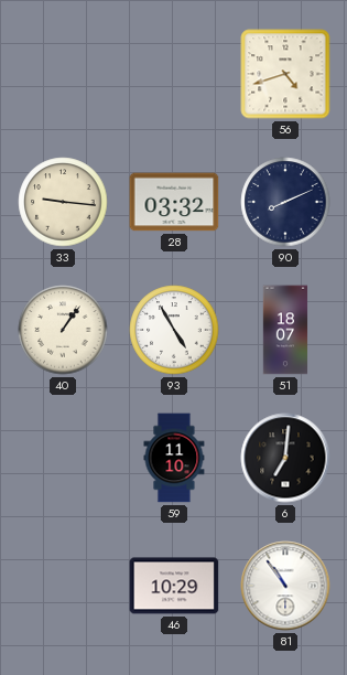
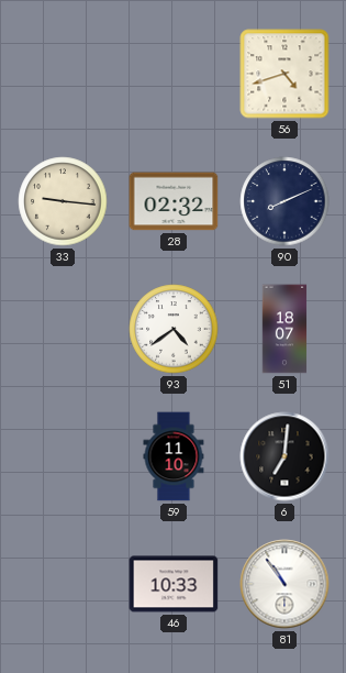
28: 03:32 -> 02:32 (174, 201)
40: 1:06 -> none (63, 330)
93: 4:55 -> 4:39 (174, 329)
46: 10:29 -> 10:33 (174, 584)
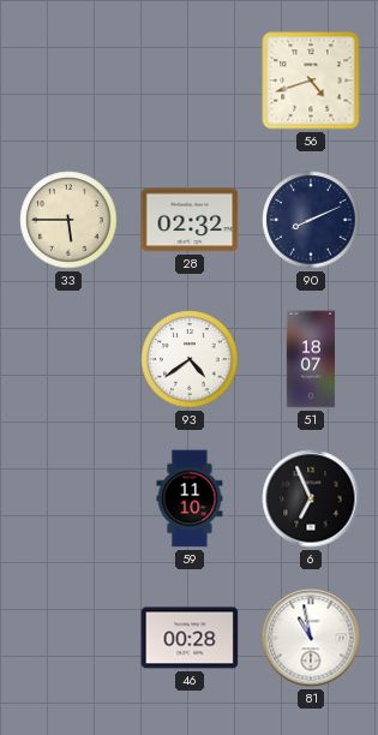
33: 9:16 -> 5:45 (68, 220)
6: 7:01 -> 6:56 (311, 498)
46: 10:33 -> 00:28 (190, 638)
81: 10:54 -> 10:58 (311, 638)
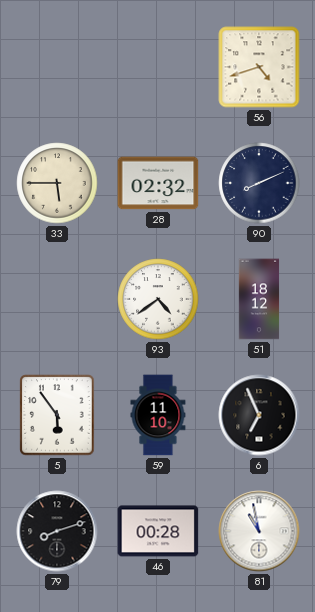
51: 18:07 -> 18:12 (259, 299)
5: none -> 5:54 (57, 415)
79: none -> 8:12 (57, 531)
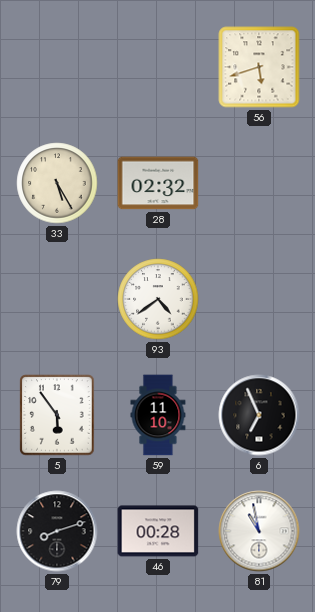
56: 4:42 -> 5:42 (259, 67)
33: 5:45 -> 5:25 (57, 183)
90: 8:11 -> none (259, 183)
51: 18:12 -> none (259, 299)
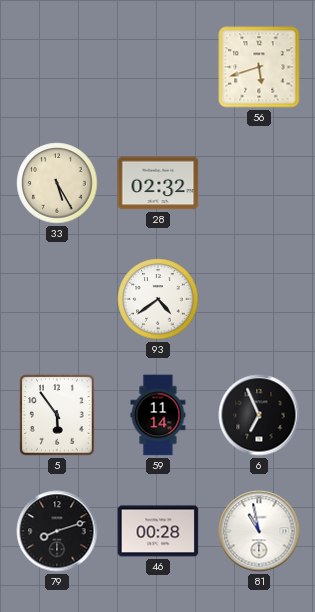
59: 11:10 -> 11:14 (158, 415)
